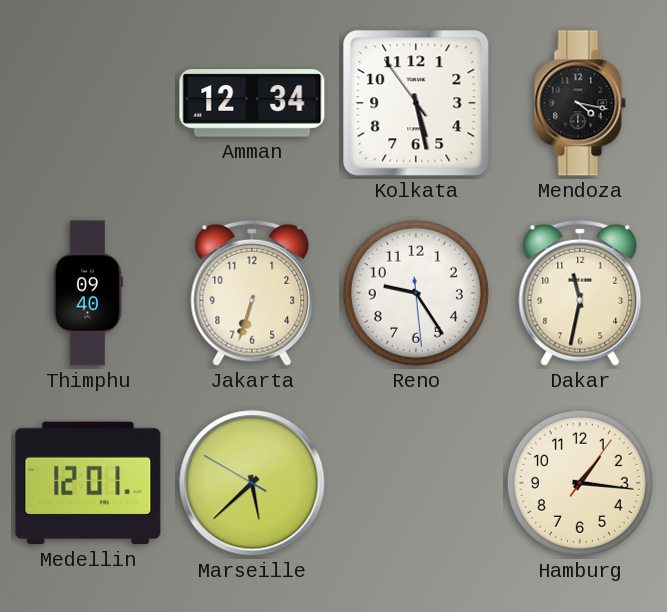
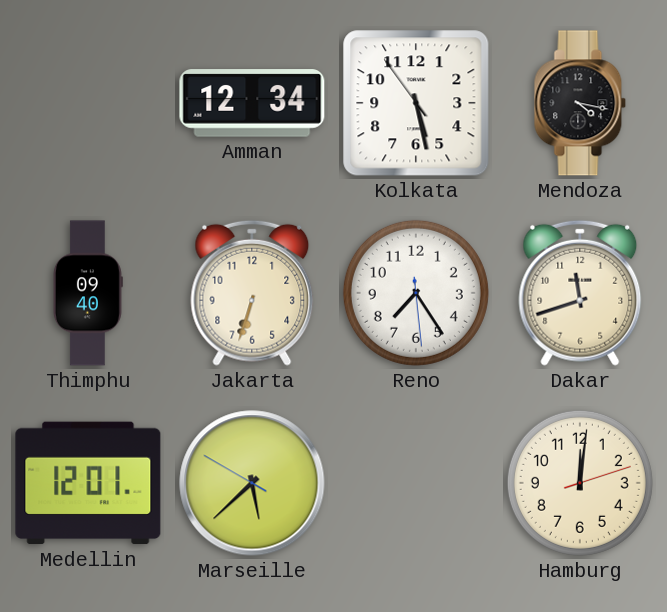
Reno: 9:24 -> 7:24 (416, 293)
Dakar: 11:32 -> 11:42 (580, 293)
Hamburg: 1:16 -> 12:01 (580, 483)
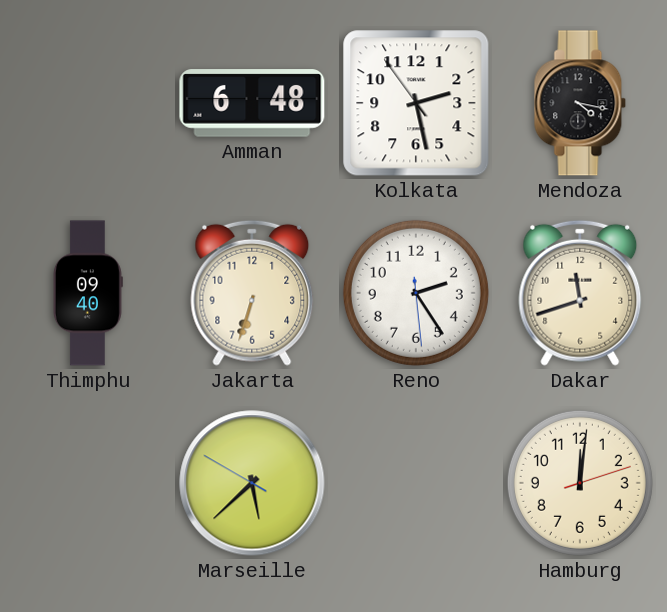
Amman: 12:34 -> 6:48 (252, 103)
Kolkata: 5:27 -> 2:27 (416, 103)
Reno: 7:24 -> 2:24 (416, 293)
Medellin: 12:01 -> none (88, 483)
